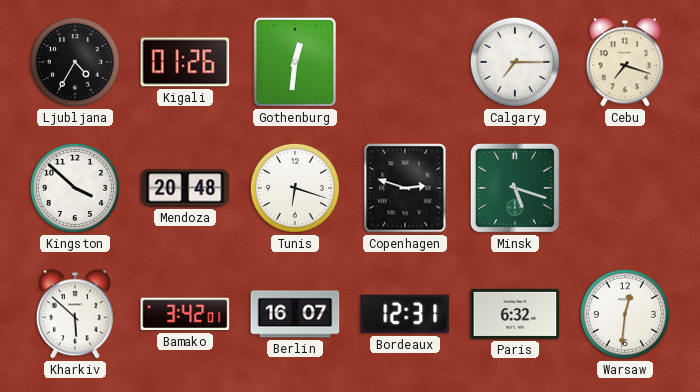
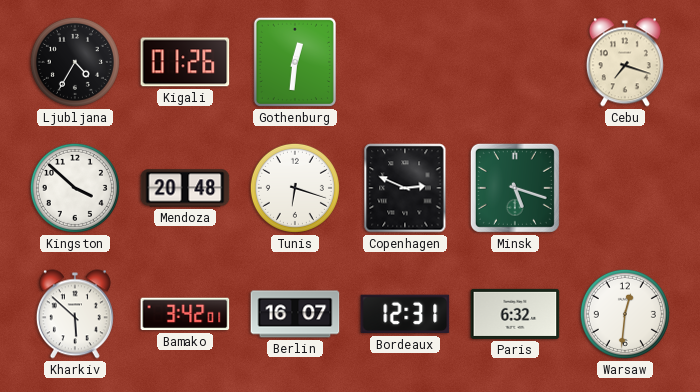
Calgary: 7:15 -> none (515, 62)
Copenhagen: 2:48 -> 2:49 (405, 188)
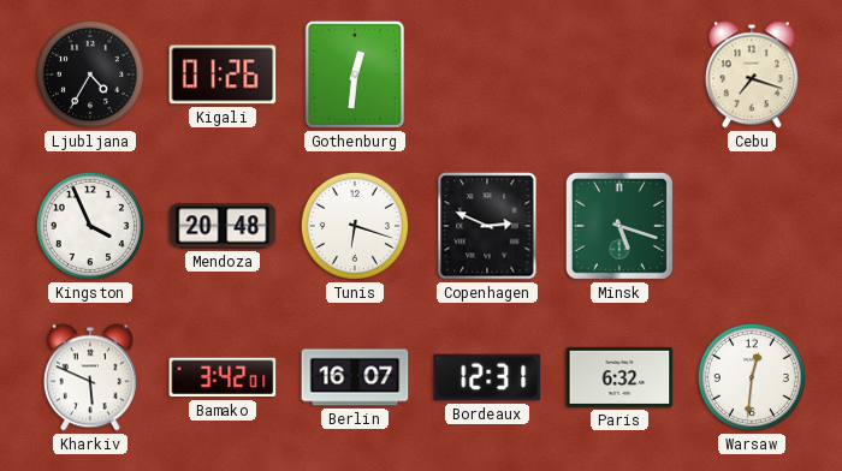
Kingston: 3:52 -> 3:56 (90, 226)
Kharkiv: 5:52 -> 5:49 (90, 377)
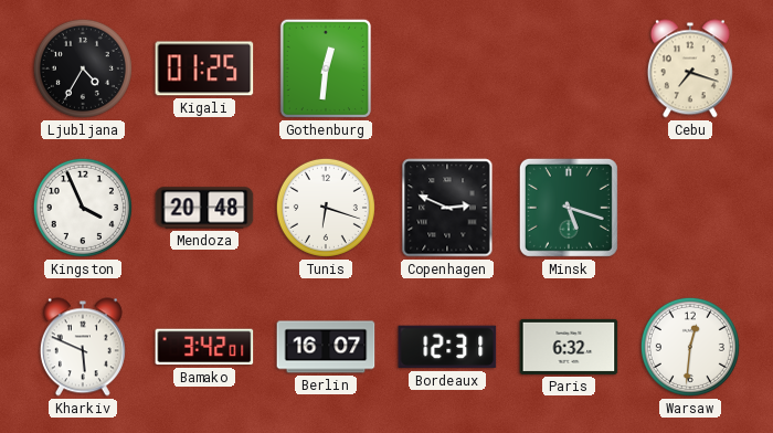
Kigali: 01:26 -> 01:25 (204, 68)
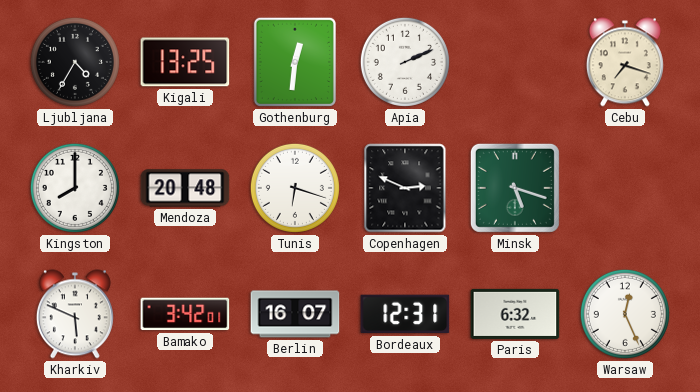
Kigali: 01:25 -> 13:25 (185, 62)
Apia: none -> 2:11 (405, 62)
Kingston: 3:56 -> 8:00 (75, 188)
Warsaw: 12:31 -> 12:26 (625, 314)
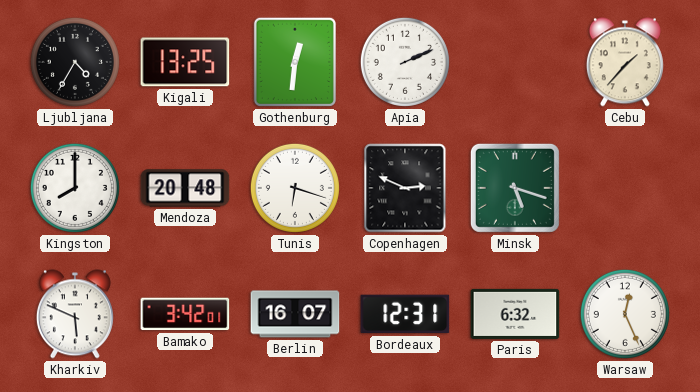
Cebu: 7:18 -> 1:37 (625, 62)
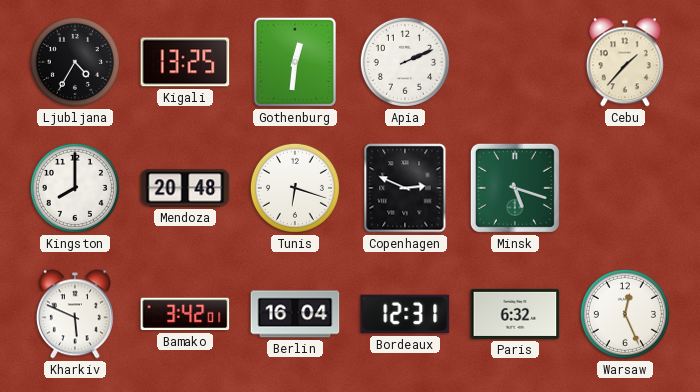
Berlin: 16:07 -> 16:04 (295, 314)
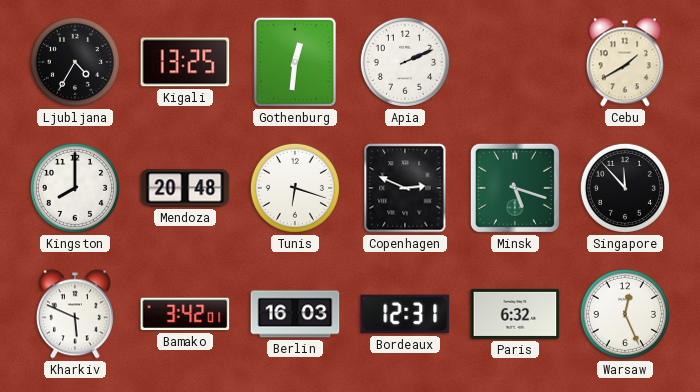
Cebu: 1:37 -> 1:40 (625, 62)
Singapore: none -> 11:53 (625, 188)
Berlin: 16:04 -> 16:03 (295, 314)
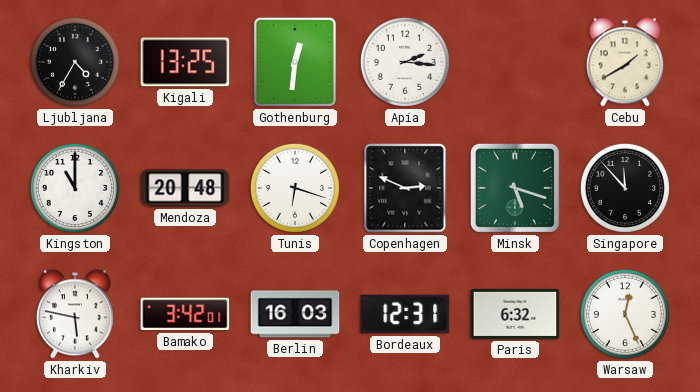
Apia: 2:11 -> 2:16 (405, 62)
Kingston: 8:00 -> 11:00 (75, 188)
Kharkiv: 5:49 -> 5:47 (75, 314)
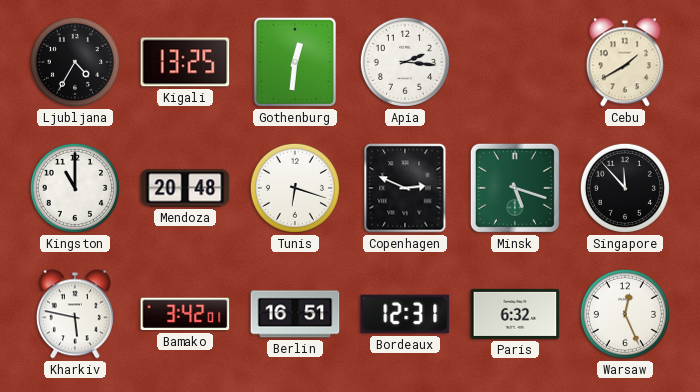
Berlin: 16:03 -> 16:51 (295, 314)
